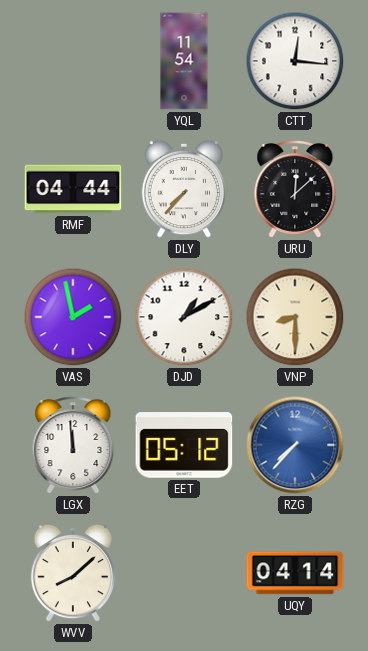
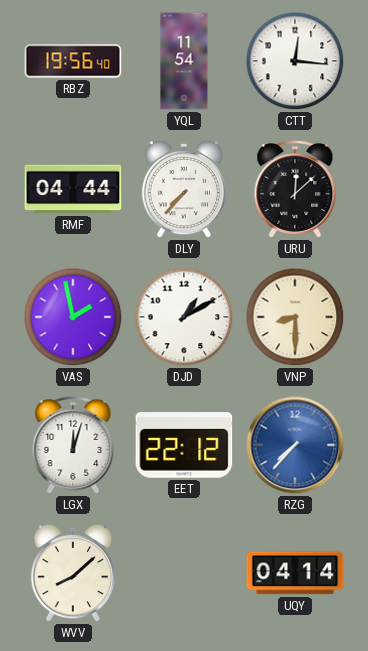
RBZ: none -> 19:56 (73, 61)
LGX: 11:59 -> 12:03 (73, 446)
EET: 05:12 -> 22:12 (184, 445)
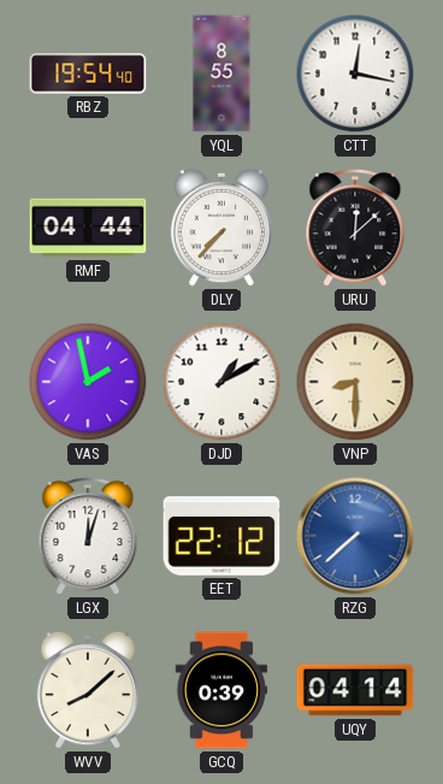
RBZ: 19:56 -> 19:54 (88, 73)
YQL: 11:54 -> 8:55 (221, 73)
CTT: 12:16 -> 12:17 (355, 73)
RZG: 7:37 -> 7:38 (355, 536)
GCQ: none -> 0:39 (221, 690)
